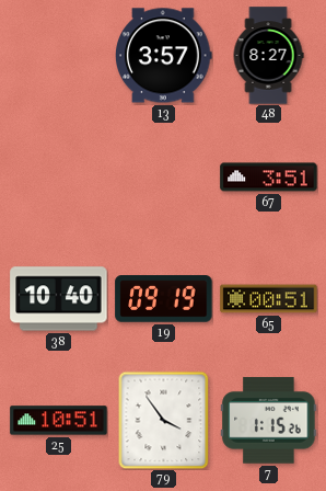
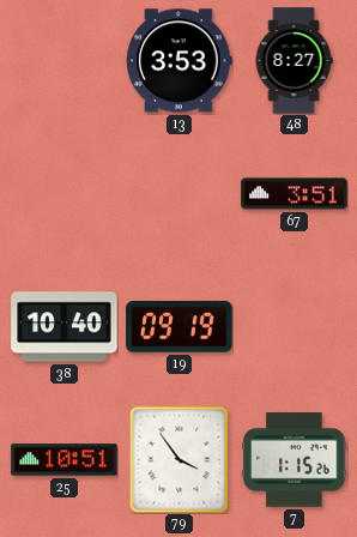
13: 3:57 -> 3:53 (180, 61)
65: 00:51 -> none (269, 299)
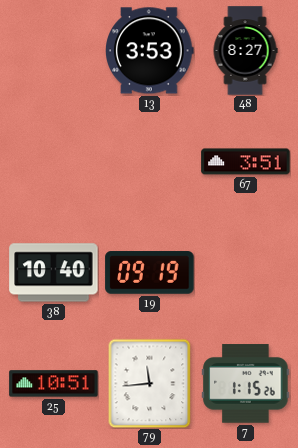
79: 3:54 -> 11:44 (150, 383)
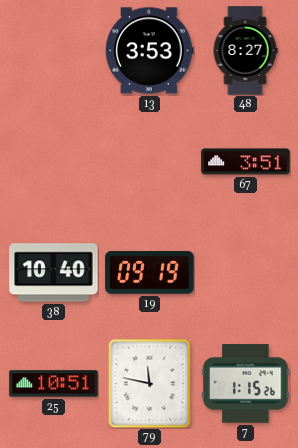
79: 11:44 -> 11:47 (150, 383)
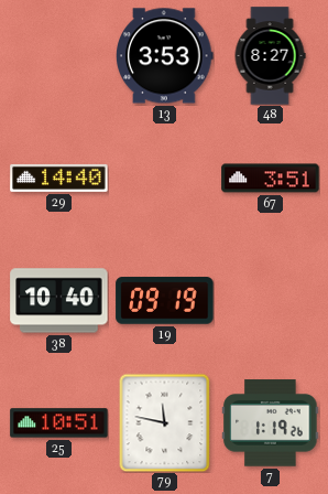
29: none -> 14:40 (59, 178)
7: 1:15 -> 1:19 (271, 423)
